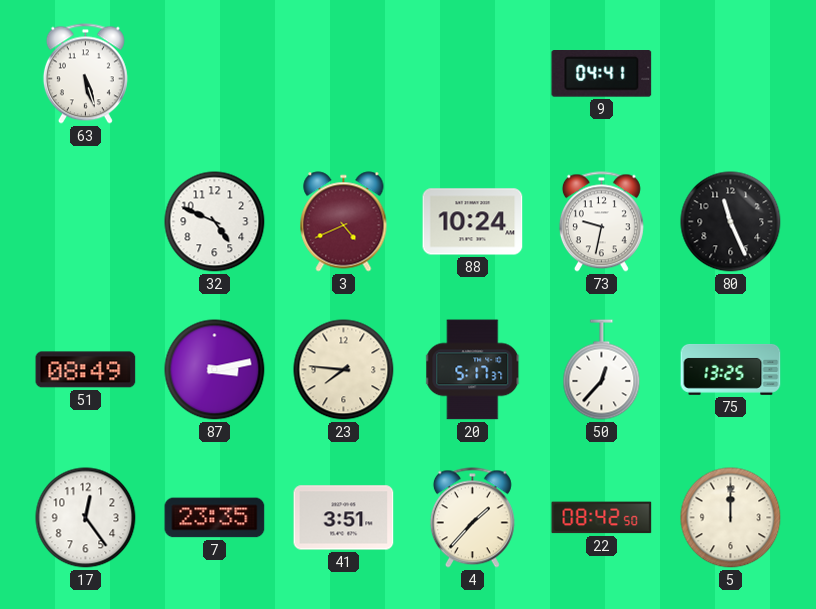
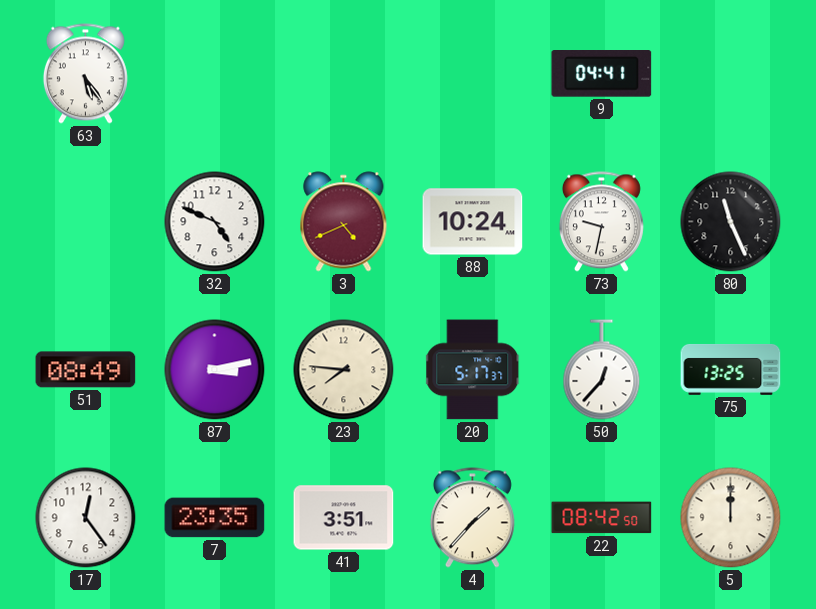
63: 5:27 -> 5:24 (85, 74)
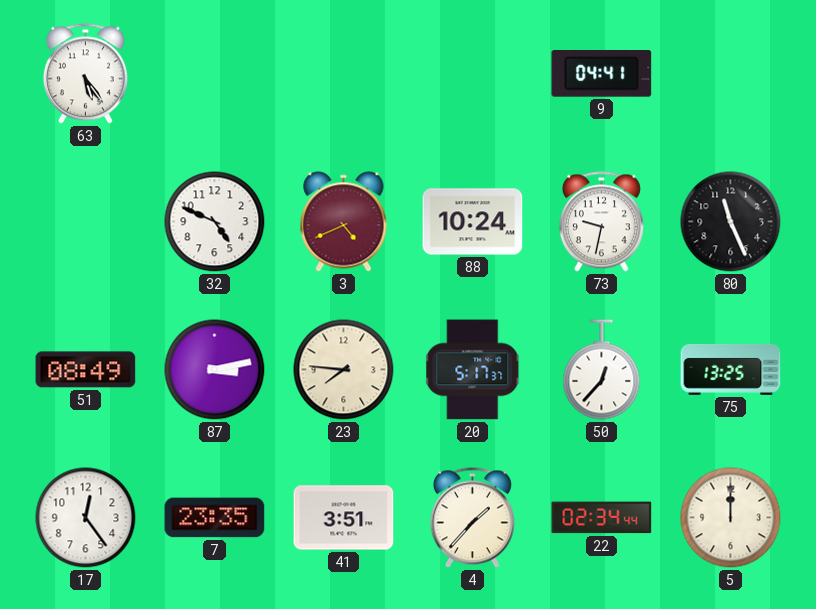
22: 08:42 -> 02:34 (602, 518)
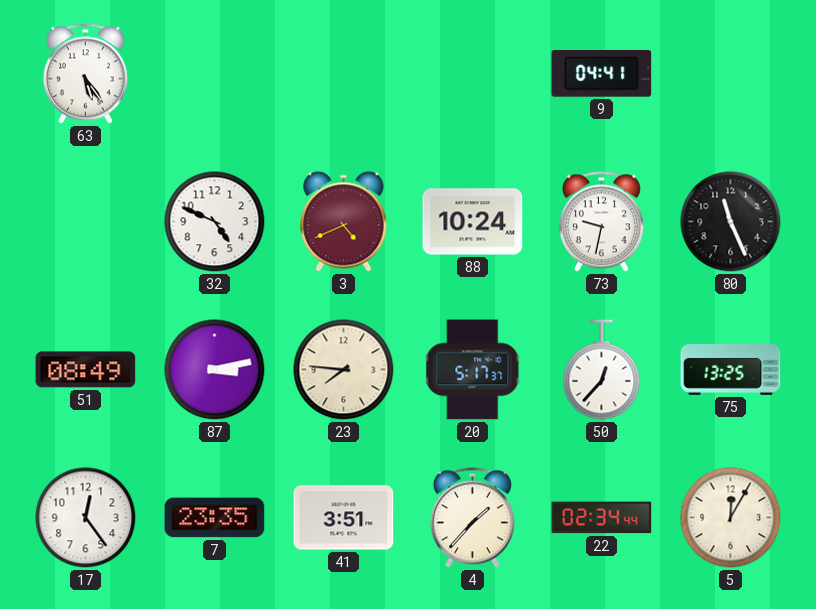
5: 12:00 -> 12:05 (731, 518)
